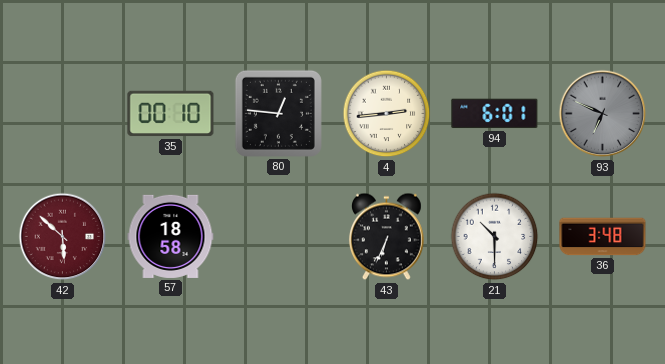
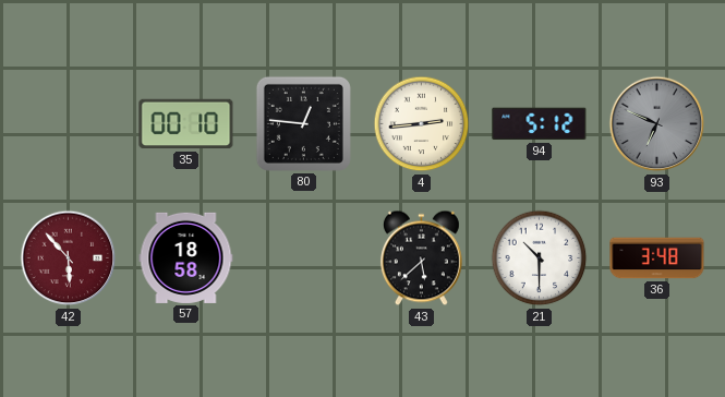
94: 6:01 -> 5:12 (540, 124)
42: 5:52 -> 5:53 (69, 258)
43: 6:34 -> 5:38 (422, 258)
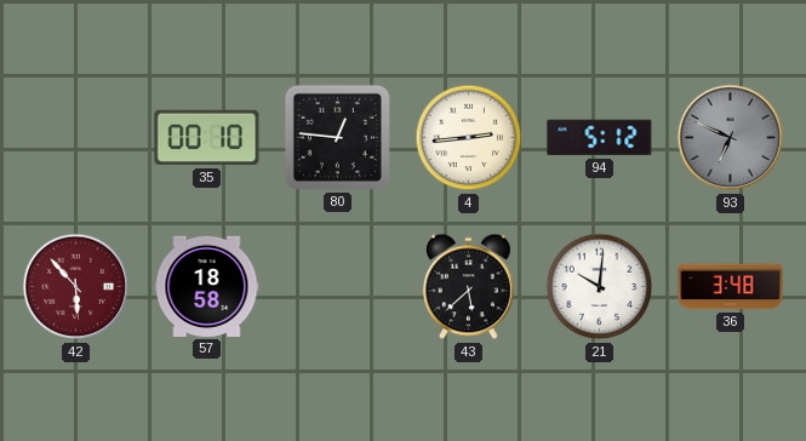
21: 10:30 -> 10:01 (600, 287)
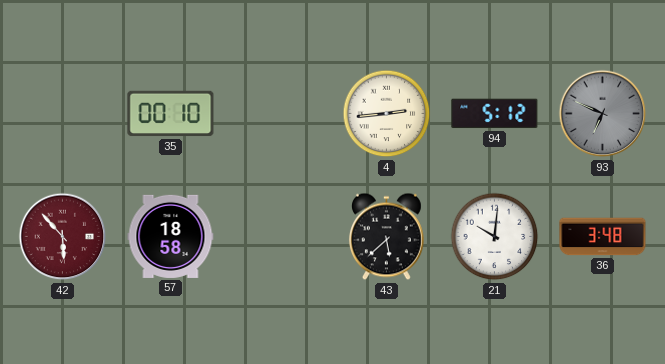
80: 12:46 -> none (337, 137)
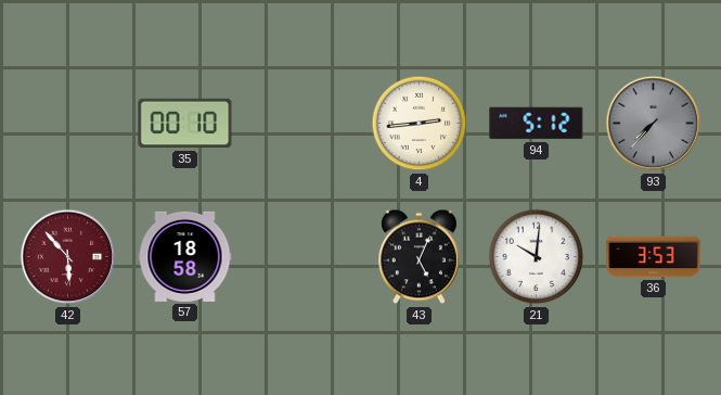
93: 6:49 -> 7:37 (654, 124)
43: 5:38 -> 5:04 (420, 257)
36: 3:48 -> 3:53 (654, 257)
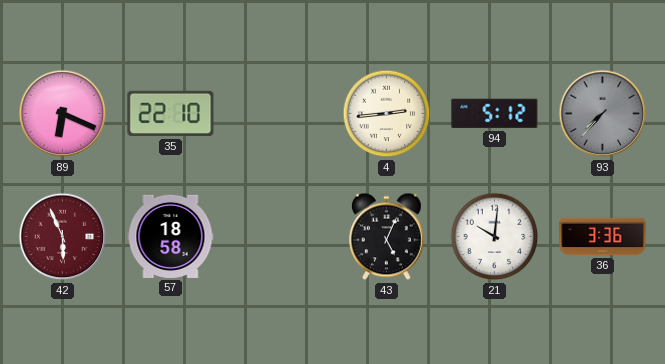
89: none -> 6:19 (63, 114)
35: 00:10 -> 22:10 (171, 114)
42: 5:53 -> 5:56 (63, 237)
36: 3:53 -> 3:36 (603, 237)
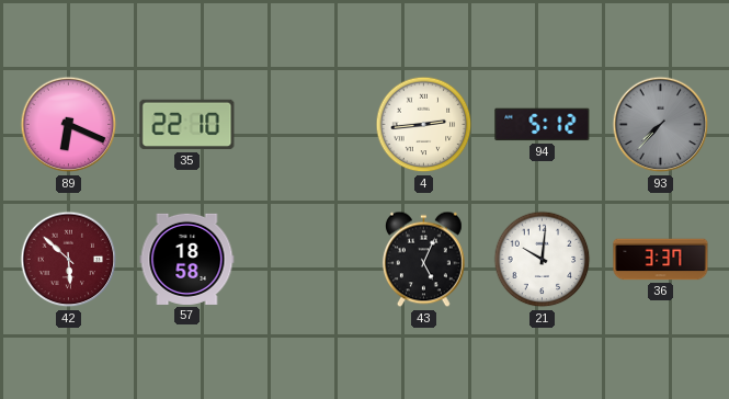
42: 5:56 -> 5:52 (69, 260)
36: 3:36 -> 3:37 (661, 260)
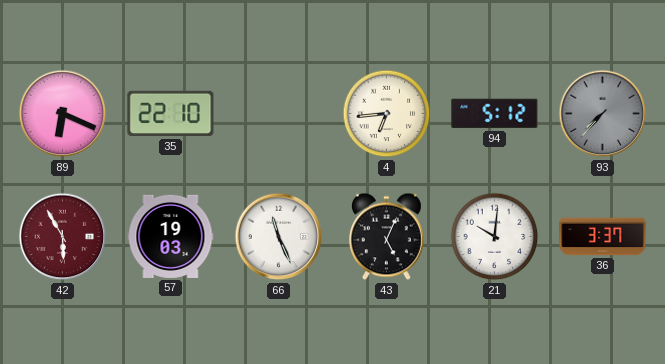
4: 2:44 -> 6:44 (387, 114)
42: 5:52 -> 5:55 (63, 237)
57: 18:58 -> 19:03 (171, 236)
66: none -> 11:26 (279, 237)
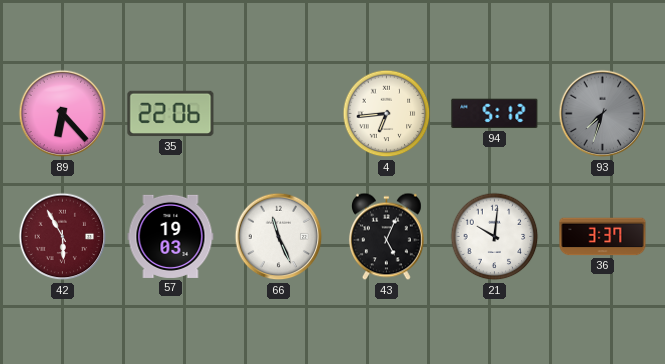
89: 6:19 -> 6:23 (63, 114)
35: 22:10 -> 22:06 (171, 114)
93: 7:37 -> 7:33 (603, 114)
